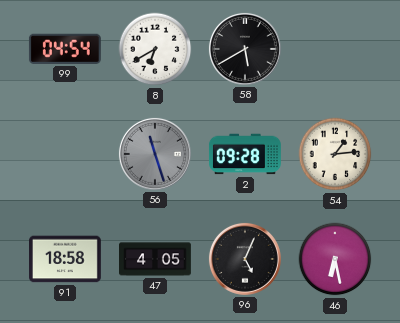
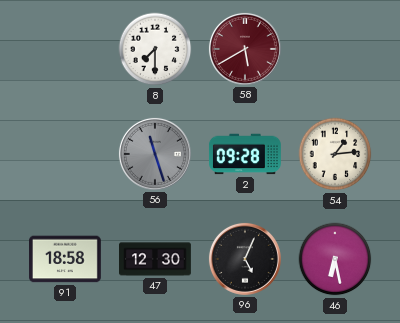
99: 04:54 -> none (65, 49)
8: 6:40 -> 7:30 (155, 49)
58 dial: black -> burgundy (245, 49)
47: 4:05 -> 12:30 (156, 259)
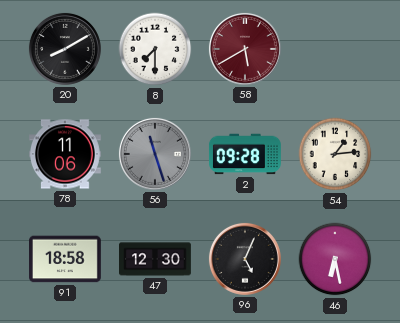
20: none -> 8:10 (65, 49)
78: none -> 11:06 (66, 154)
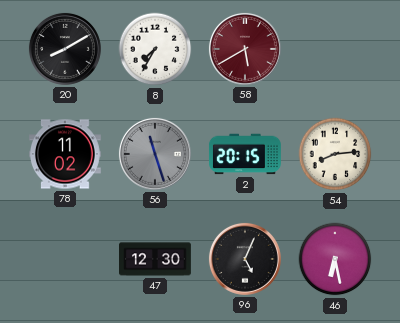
8: 7:30 -> 7:35 (155, 49)
78: 11:06 -> 11:02 (66, 154)
2: 09:28 -> 20:15 (245, 154)
54: 1:14 -> 8:14 (335, 154)
91: 18:58 -> none (66, 259)
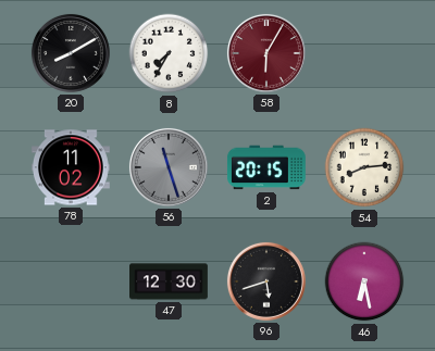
58: 5:40 -> 6:05 (266, 53)
96: 5:04 -> 5:42 (266, 281)
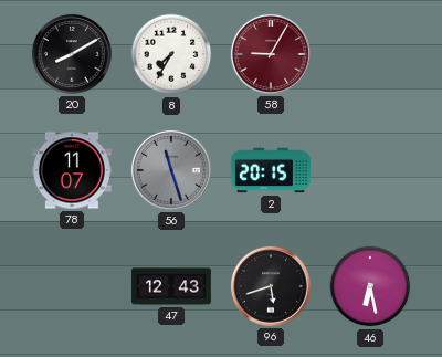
58: 6:05 -> 9:05 (271, 54)
78: 11:02 -> 11:07 (73, 170)
54: 8:14 -> none (364, 167)
47: 12:30 -> 12:43 (172, 286)
